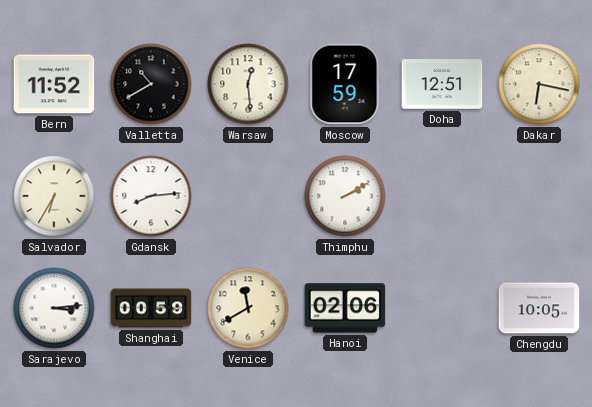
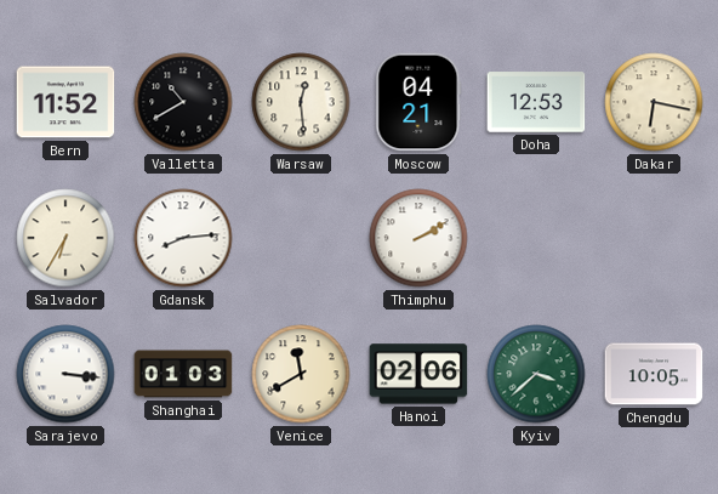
Moscow: 17:59 -> 04:21 (418, 102)
Doha: 12:51 -> 12:53 (536, 102)
Sarajevo: 3:14 -> 3:16 (65, 374)
Shanghai: 00:59 -> 01:03 (183, 374)
Kyiv: none -> 3:38 (536, 374)
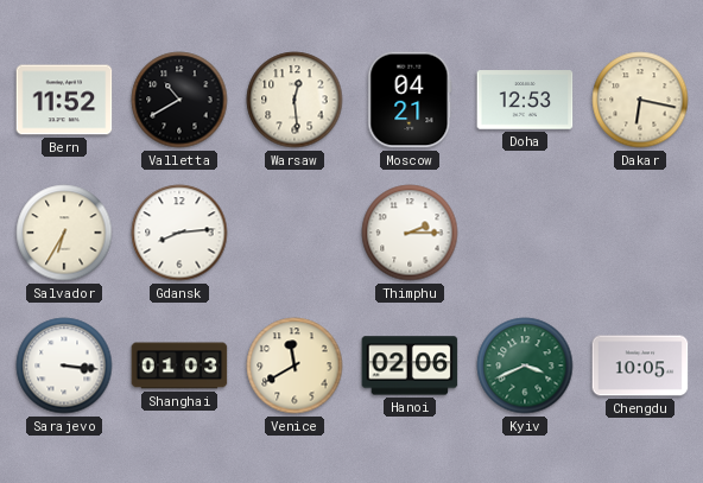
Thimphu: 2:10 -> 2:15 (410, 233)
Kyiv: 3:38 -> 3:41 (525, 366)
